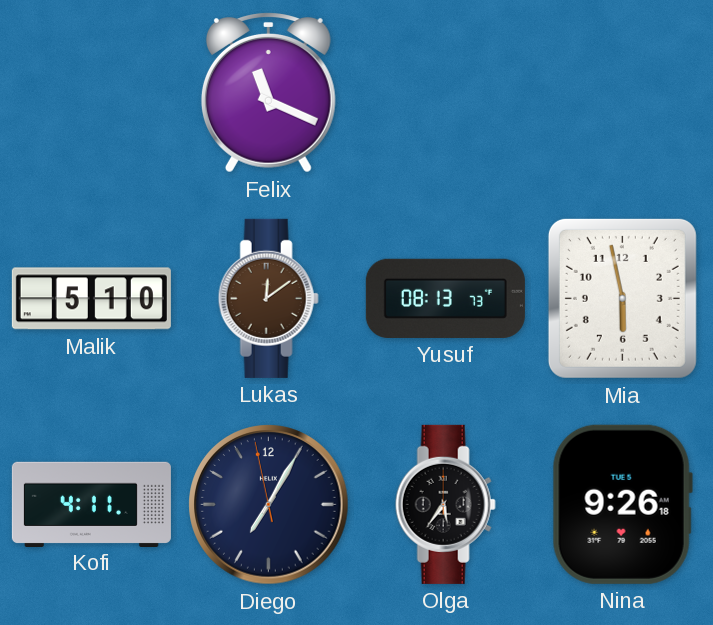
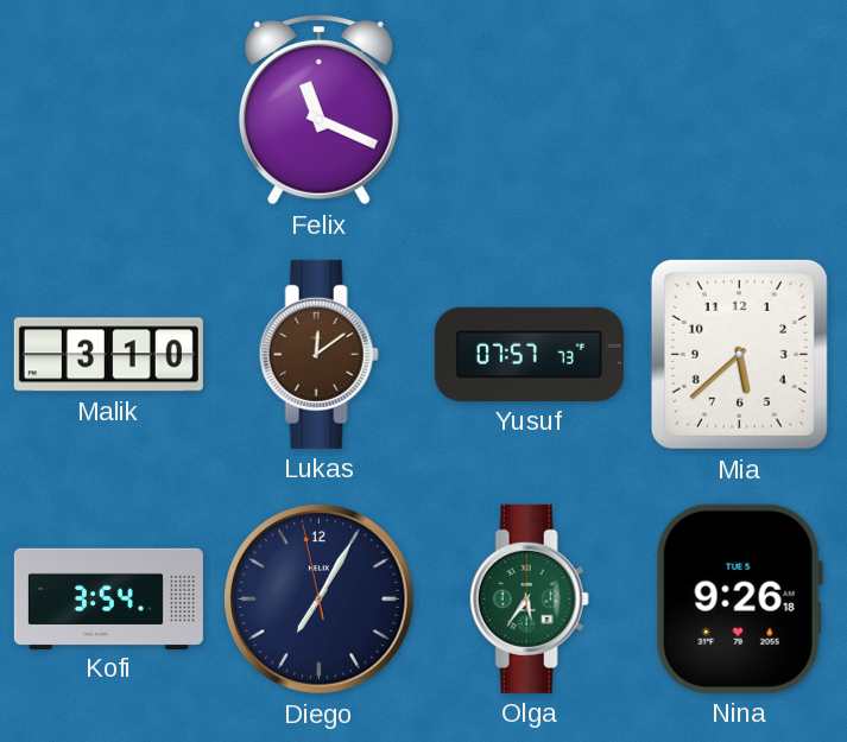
Malik: 5:10 -> 3:10 (108, 355)
Yusuf: 08:13 -> 07:57 (529, 354)
Mia: 5:58 -> 5:38 (739, 354)
Kofi: 4:11 -> 3:54 (108, 598)
Olga dial: black -> green (529, 598)
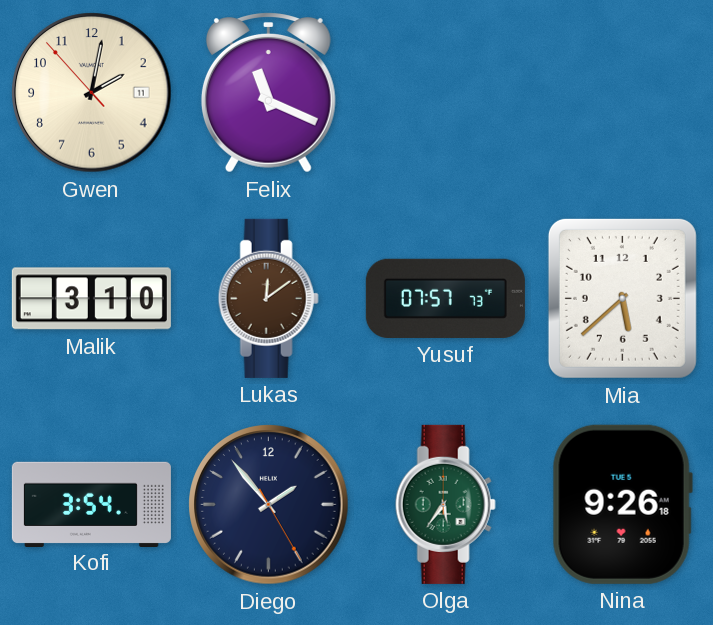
Gwen: none -> 2:01 (92, 93)
Diego: 7:04 -> 1:53 (269, 505)
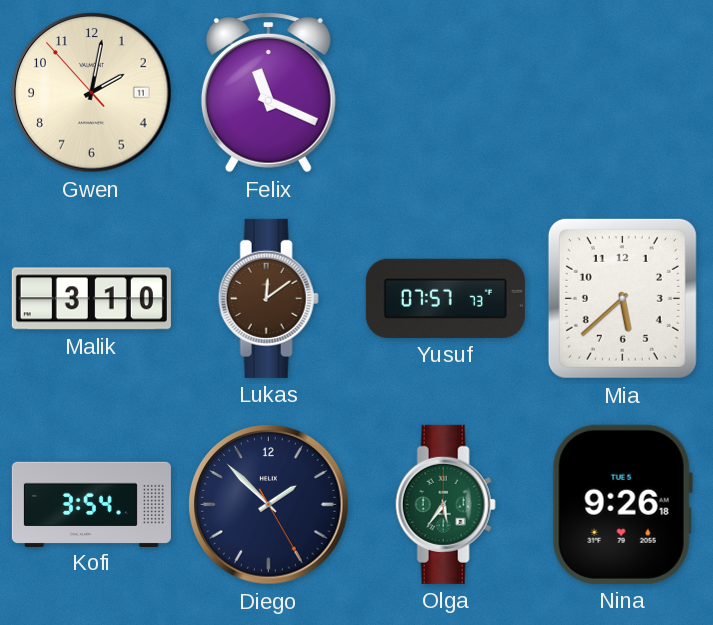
Diego: 1:53 -> 1:52 (269, 505)
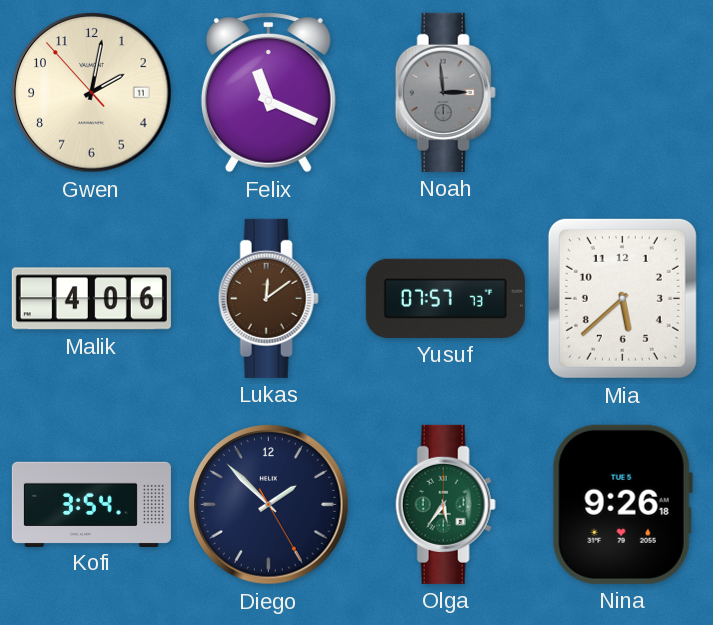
Noah: none -> 2:59 (445, 92)
Malik: 3:10 -> 4:06 (91, 299)
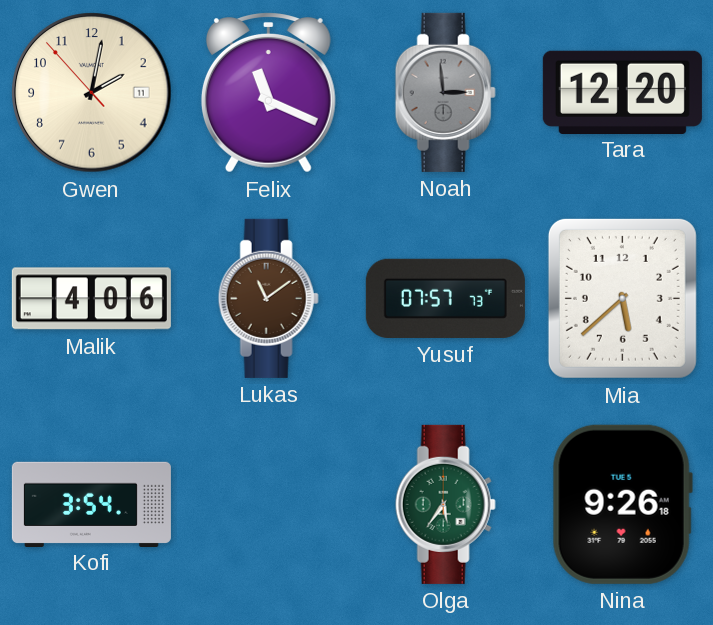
Tara: none -> 12:20 (622, 92)
Lukas: 12:09 -> 11:09 (268, 298)
Diego: 1:52 -> none (269, 505)
